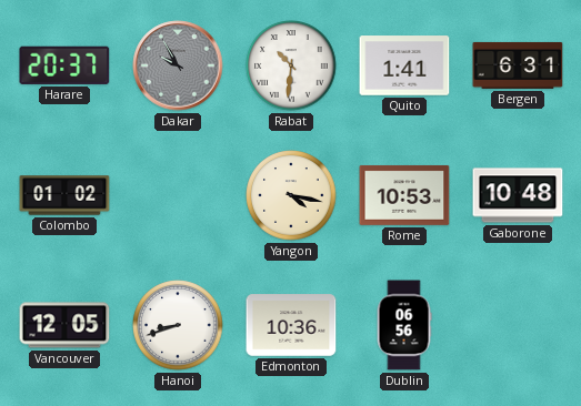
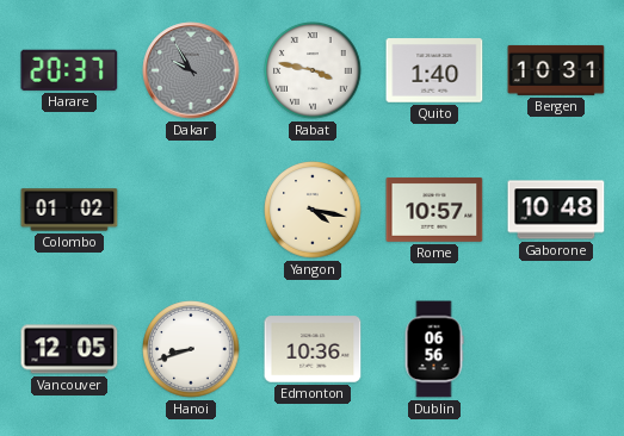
Rabat: 10:31 -> 3:47 (313, 70)
Quito: 1:41 -> 1:40 (434, 70)
Bergen: 6:31 -> 10:31 (556, 70)
Rome: 10:53 -> 10:57 (434, 210)
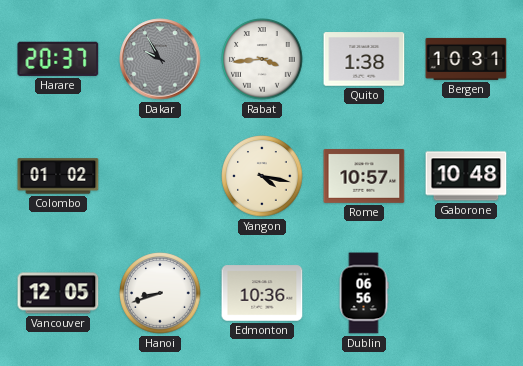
Rabat: 3:47 -> 3:44 (262, 59)
Quito: 1:40 -> 1:38 (364, 59)
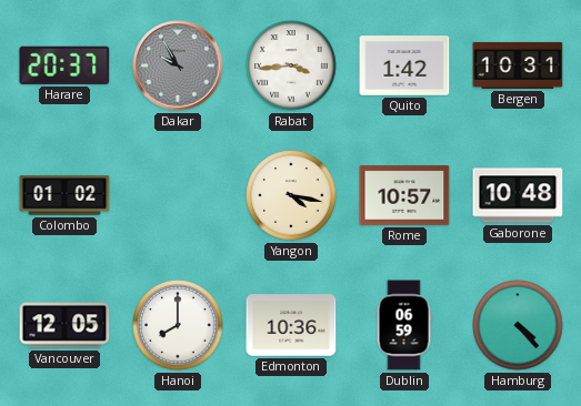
Quito: 1:38 -> 1:42 (404, 65)
Hanoi: 8:42 -> 8:00 (178, 325)
Dublin: 06:56 -> 06:59 (404, 325)
Hamburg: none -> 4:23 (518, 325)
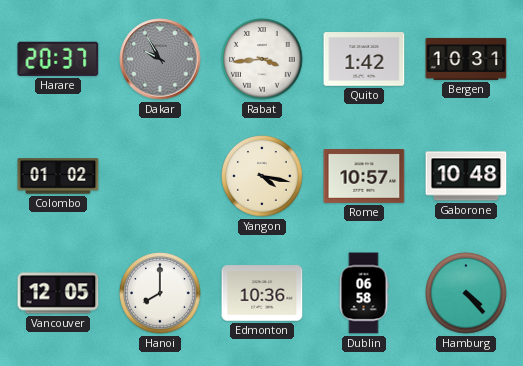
Dublin: 06:59 -> 06:58 (364, 293)
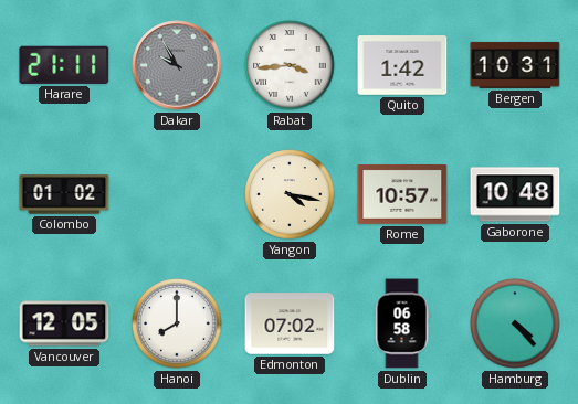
Harare: 20:37 -> 21:11 (64, 65)
Edmonton: 10:36 -> 07:02 (290, 323)
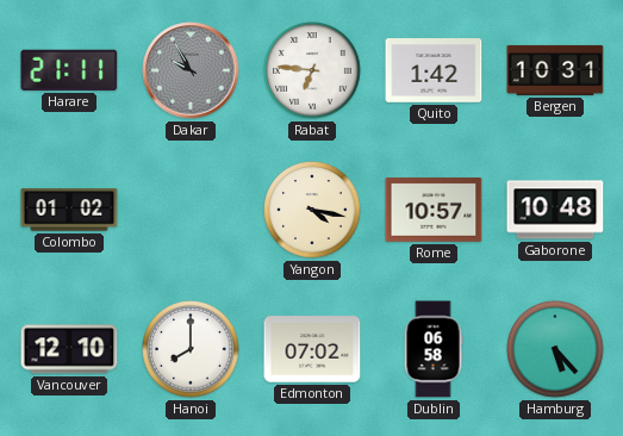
Rabat: 3:44 -> 6:46 (312, 70)
Vancouver: 12:05 -> 12:10 (69, 349)
Hamburg: 4:23 -> 5:23 (555, 349)
